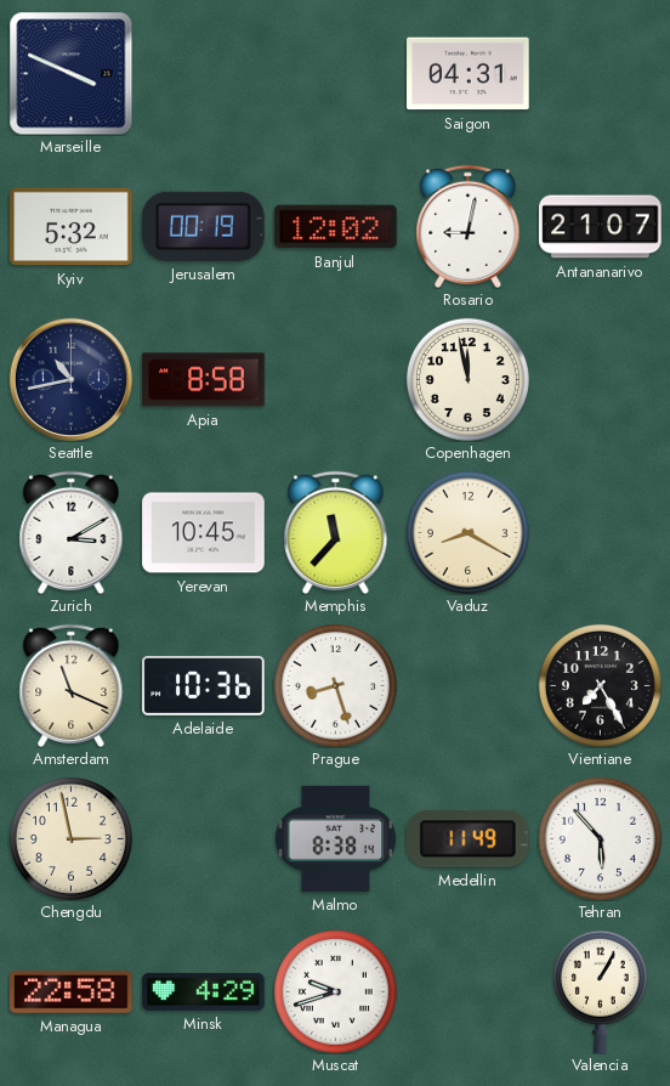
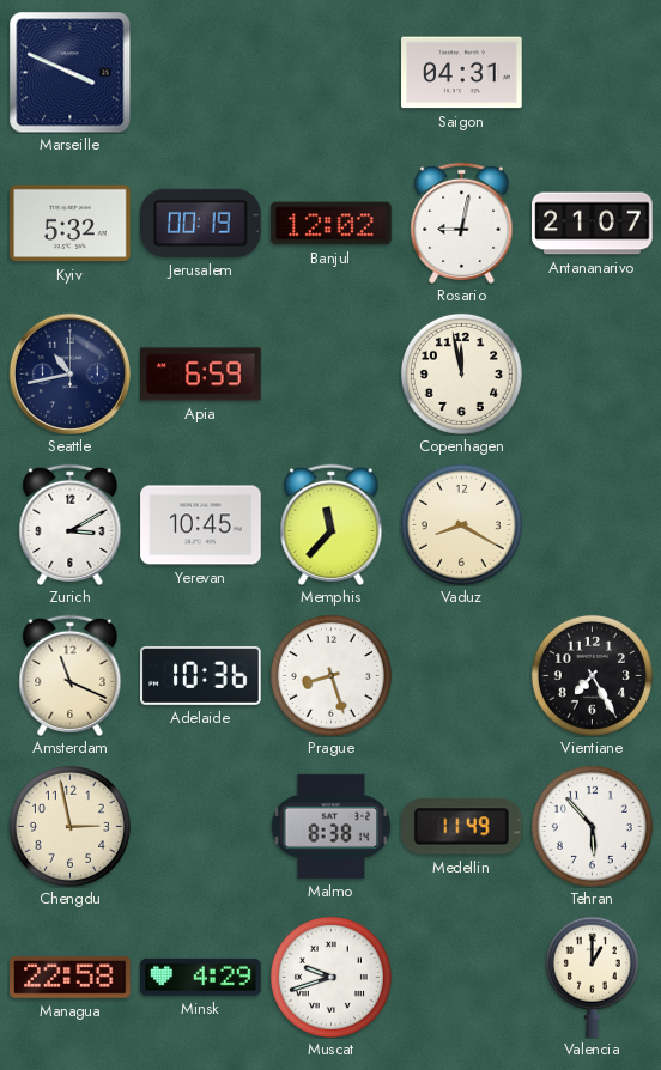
Apia: 8:58 -> 6:59 (201, 375)
Valencia: 1:05 -> 1:00 (592, 977)
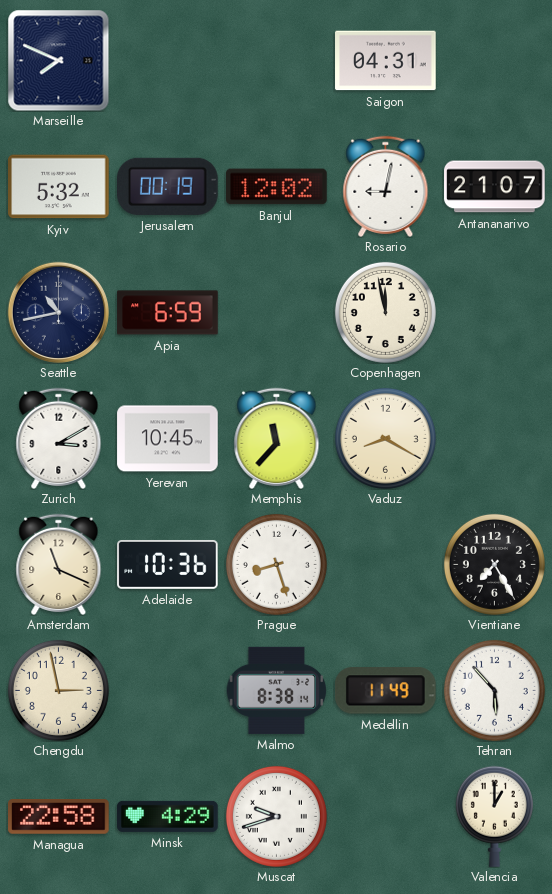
Marseille: 3:49 -> 7:49 (58, 60)
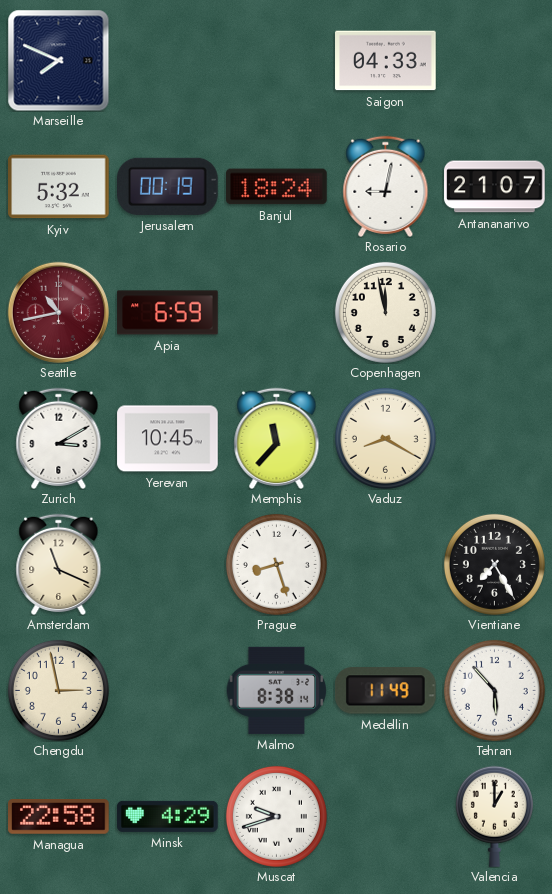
Saigon: 04:31 -> 04:33 (386, 61)
Banjul: 12:02 -> 18:24 (277, 187)
Seattle dial: navy -> burgundy (58, 312)
Adelaide: 10:36 -> none (168, 564)
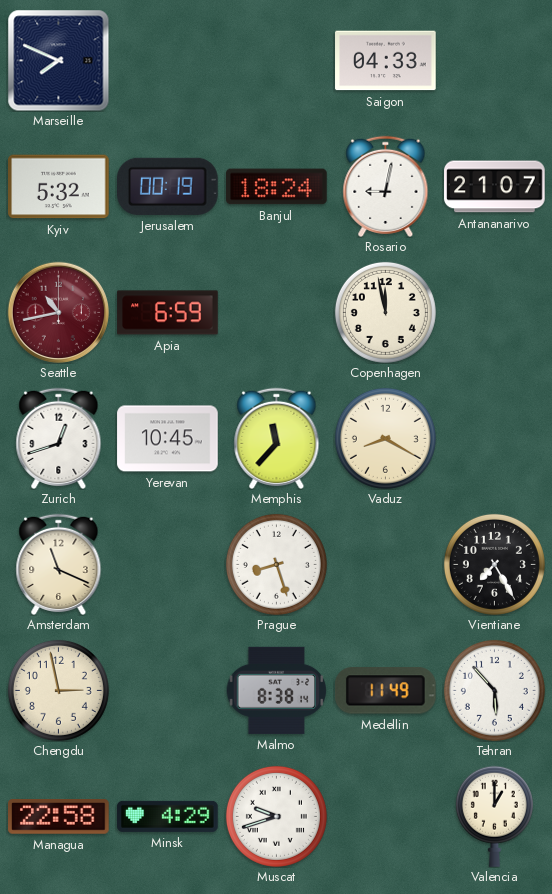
Zurich: 3:10 -> 12:42 (59, 438)
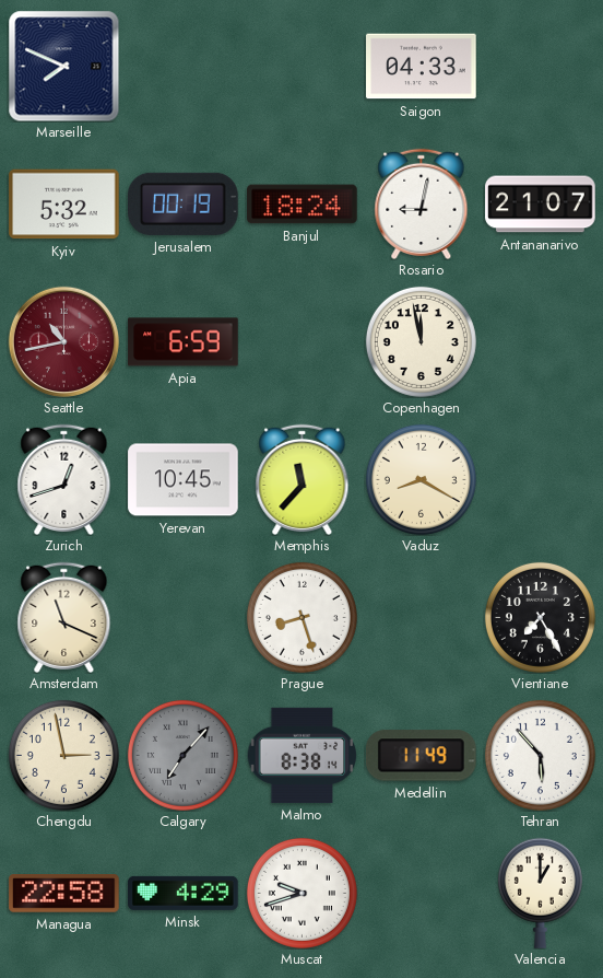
Calgary: none -> 7:07 (182, 755)
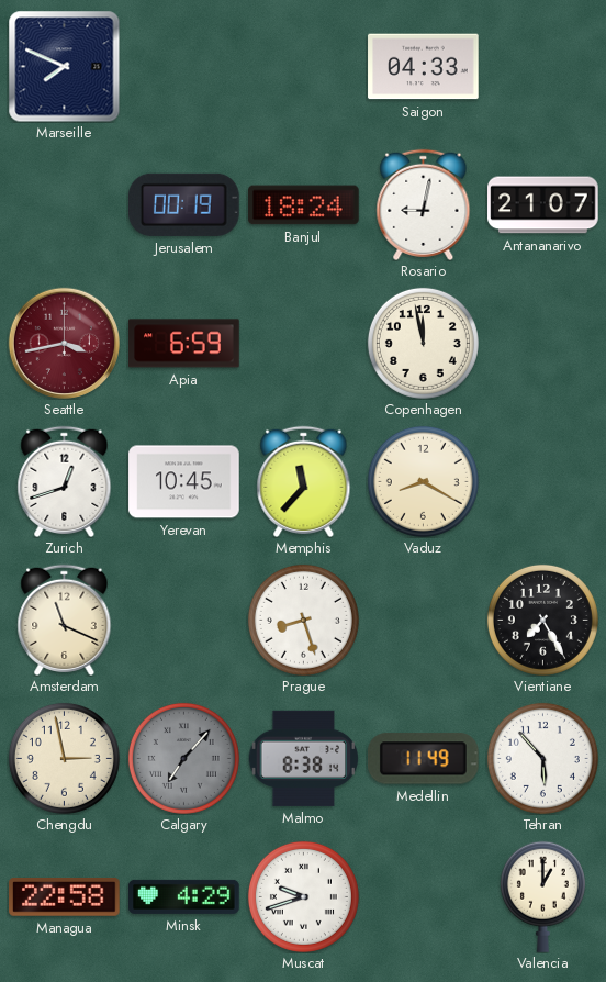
Kyiv: 5:32 -> none (64, 205)
Seattle: 10:43 -> 3:43 (64, 343)
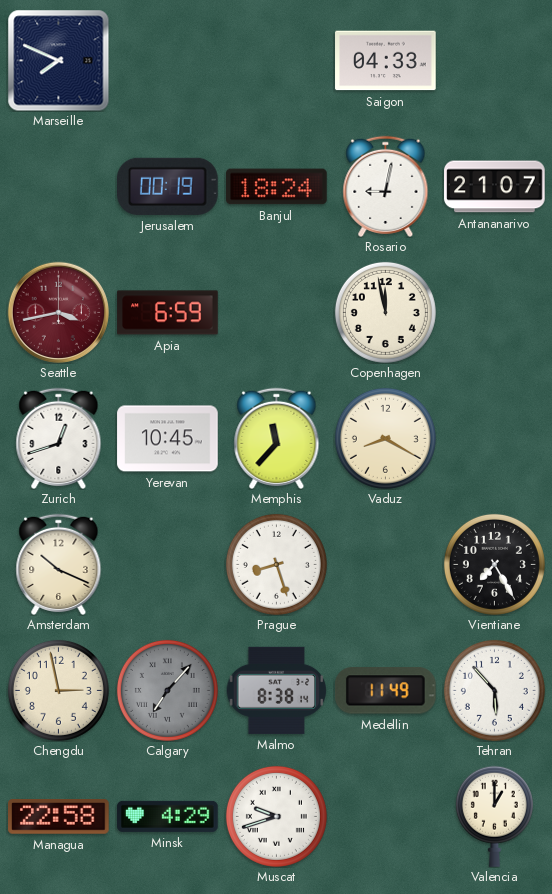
Amsterdam: 11:19 -> 10:19 (59, 564)
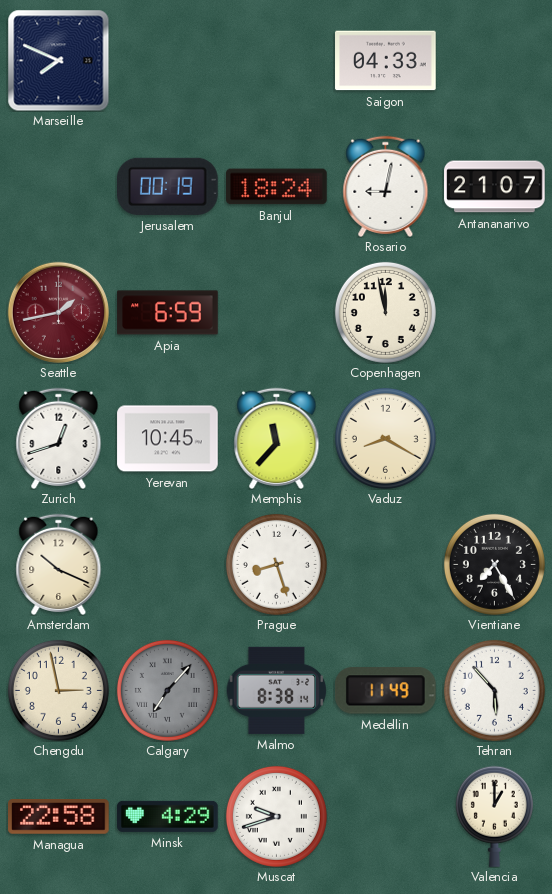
Seattle: 3:43 -> 1:43 (58, 312)
